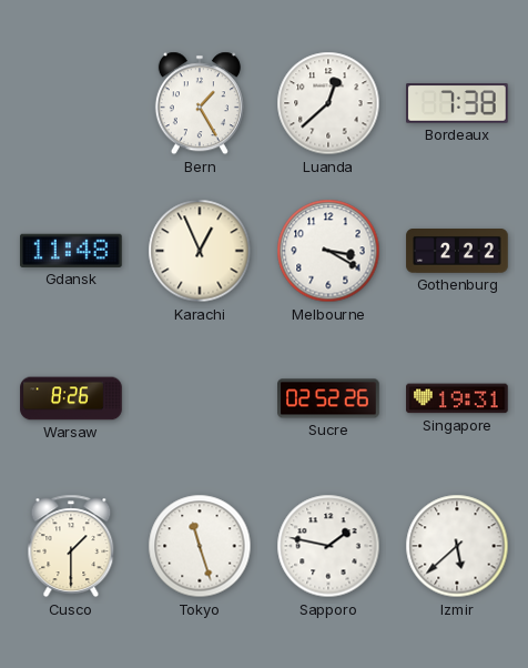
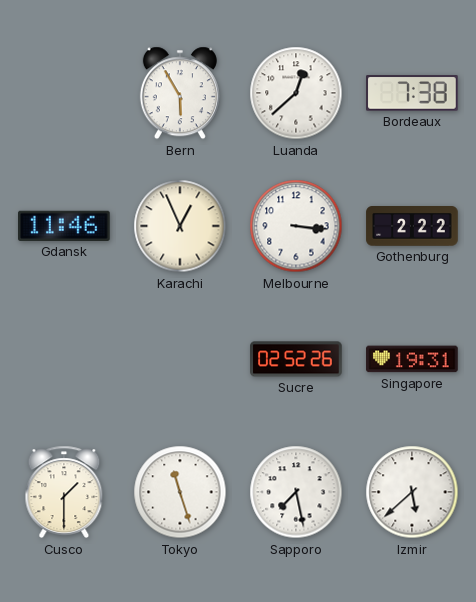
Bern: 1:25 -> 5:55 (180, 93)
Gdansk: 11:48 -> 11:46 (65, 226)
Melbourne: 3:20 -> 3:16 (296, 226)
Warsaw: 8:26 -> none (71, 398)
Sapporo: 1:47 -> 7:28 (296, 492)
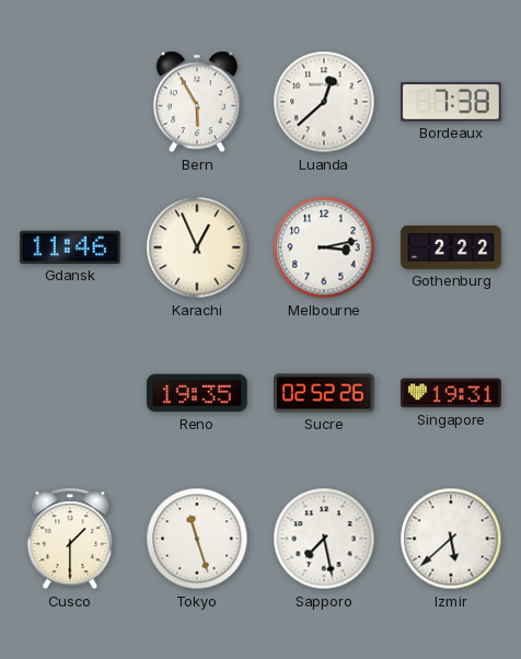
Melbourne: 3:16 -> 3:13 (324, 247)
Reno: none -> 19:35 (198, 393)
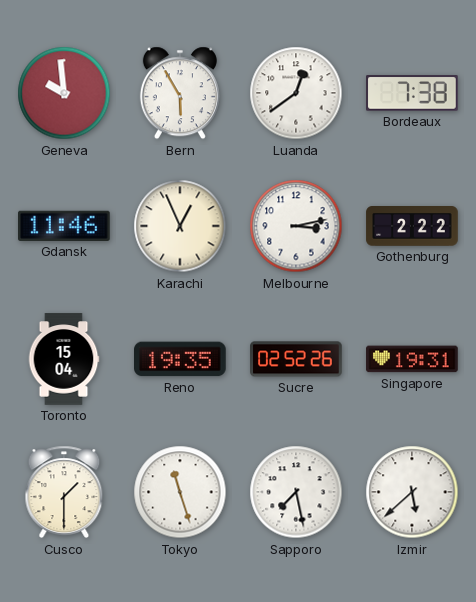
Geneva: none -> 9:59 (64, 93)
Luanda: 12:38 -> 12:39 (296, 93)
Toronto: none -> 15:04 (64, 359)
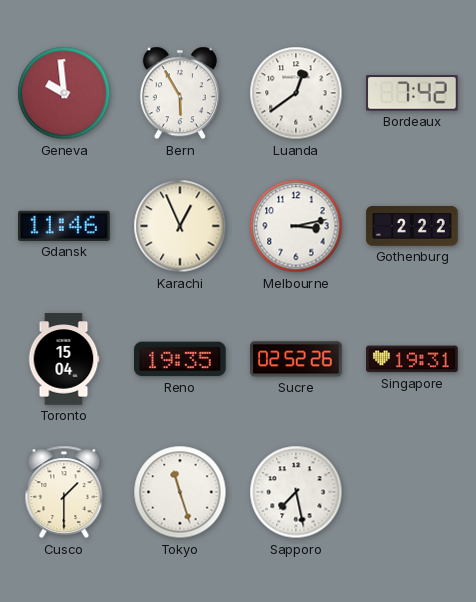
Bordeaux: 7:38 -> 7:42 (412, 93)
Izmir: 5:38 -> none (412, 492)
